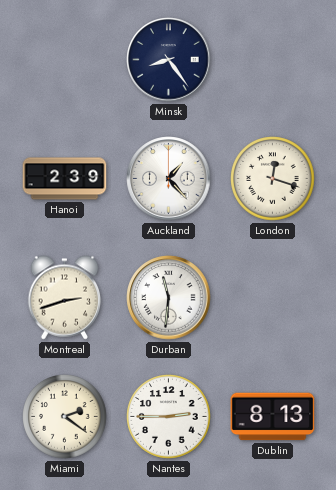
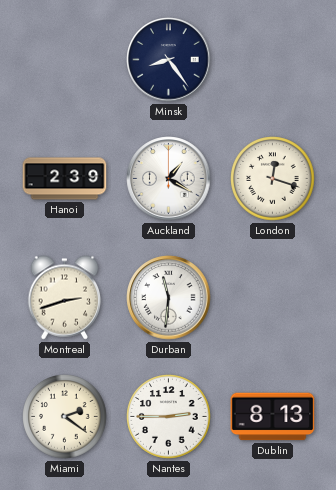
Auckland: 1:23 -> 1:20 (169, 179)
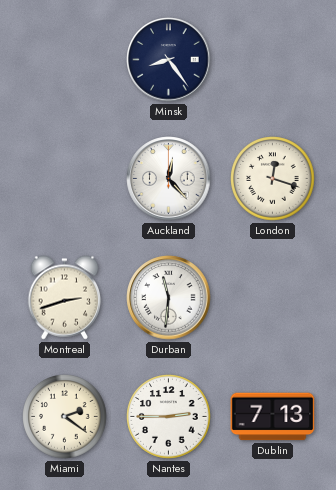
Hanoi: 2:39 -> none (65, 179)
Auckland: 1:20 -> 12:23 (169, 179)
Dublin: 8:13 -> 7:13 (273, 417)
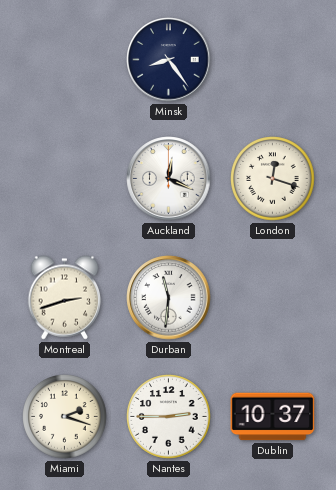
Auckland: 12:23 -> 12:19 (169, 179)
Miami: 2:21 -> 2:18 (65, 417)
Dublin: 7:13 -> 10:37 (273, 417)
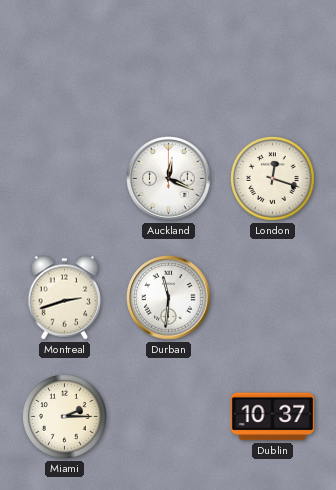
Minsk: 8:24 -> none (169, 60)
Miami: 2:18 -> 2:15 (65, 417)
Nantes: 2:45 -> none (169, 417)
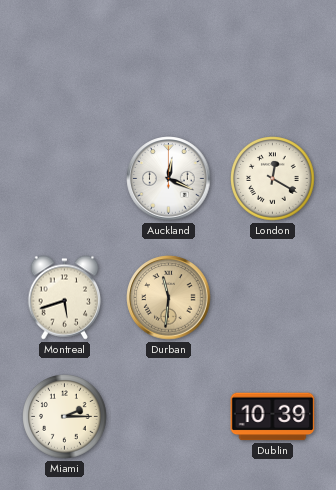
London: 12:18 -> 12:20 (273, 179)
Montreal: 2:42 -> 5:42 (65, 298)
Durban dial: white -> champagne (169, 298)
Dublin: 10:37 -> 10:39 (273, 417)
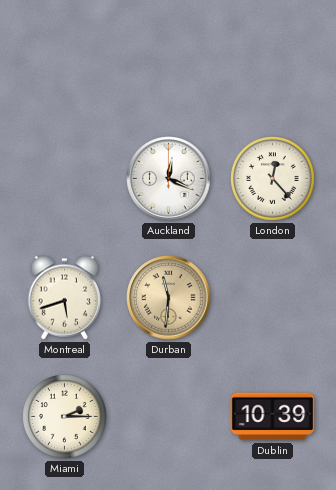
London: 12:20 -> 12:23 (273, 179)
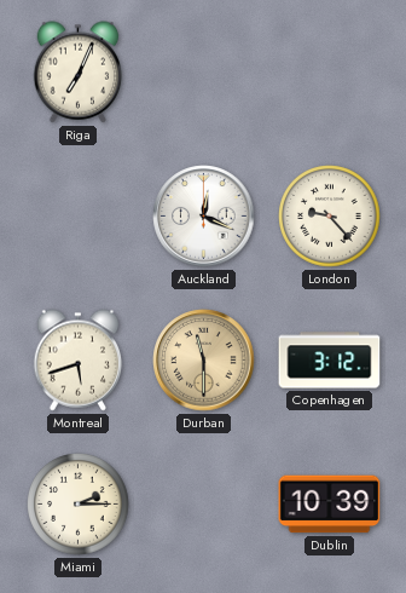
Riga: none -> 7:04 (79, 73)
London: 12:23 -> 9:23 (330, 217)
Durban: 11:31 -> 11:30 (204, 361)
Copenhagen: none -> 3:12 (330, 361)
